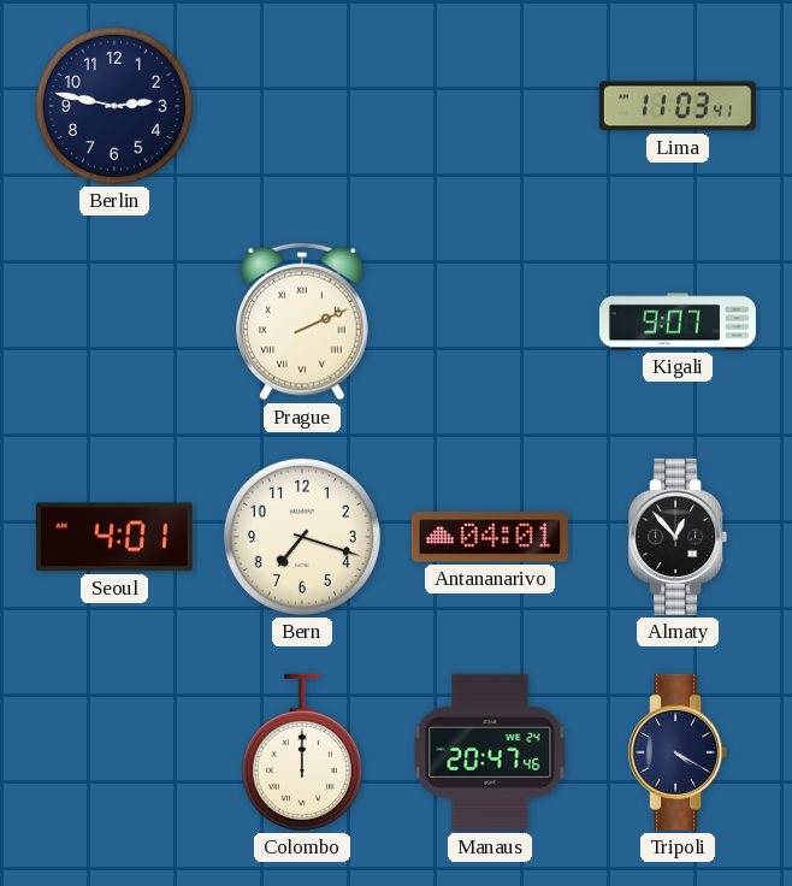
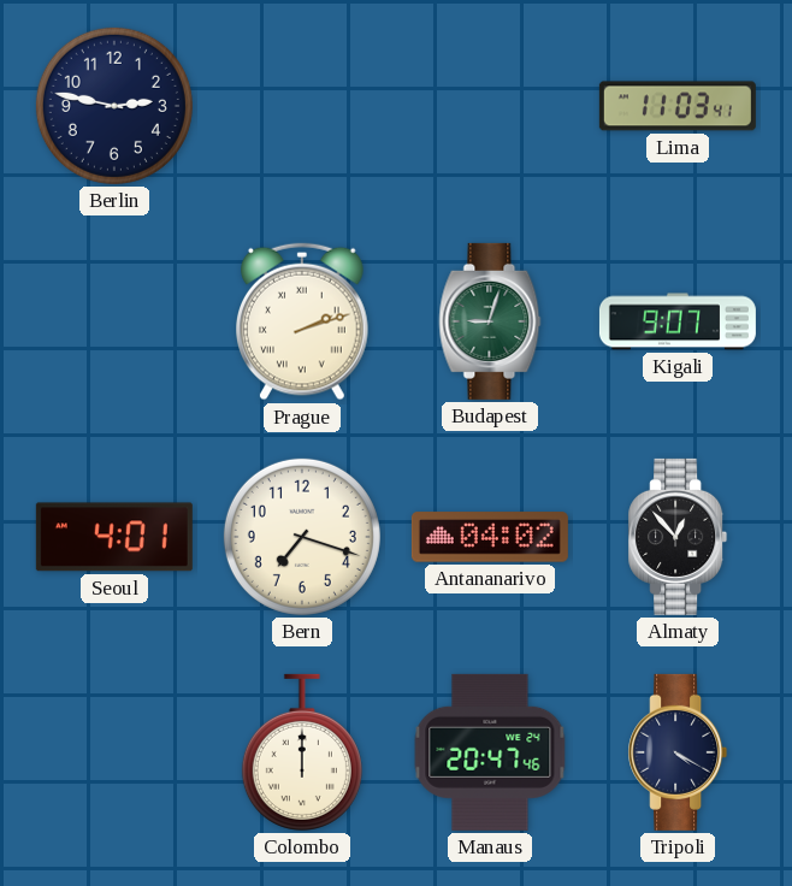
Prague: 2:11 -> 2:12 (303, 321)
Budapest: none -> 9:03 (490, 321)
Antananarivo: 04:01 -> 04:02 (490, 537)
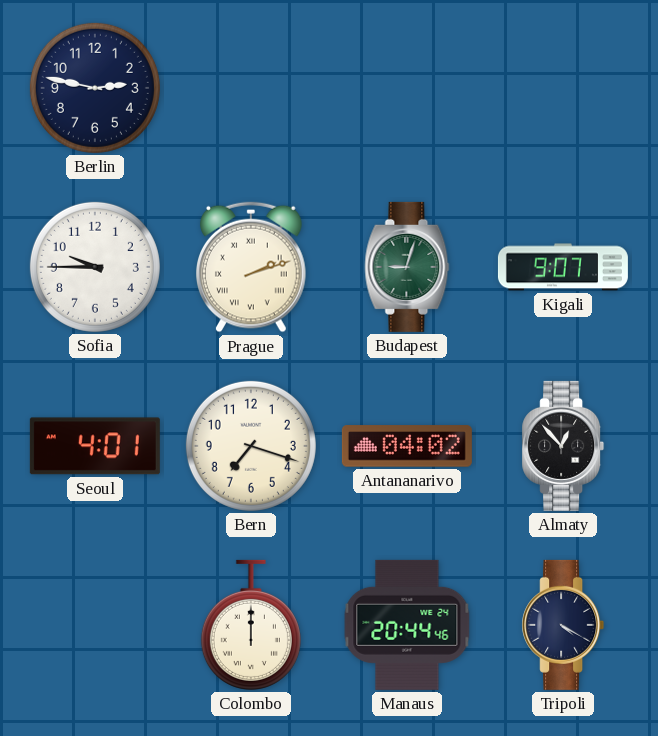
Lima: 11:03 -> none (678, 106)
Sofia: none -> 9:45 (95, 267)
Manaus: 20:47 -> 20:44 (407, 625)
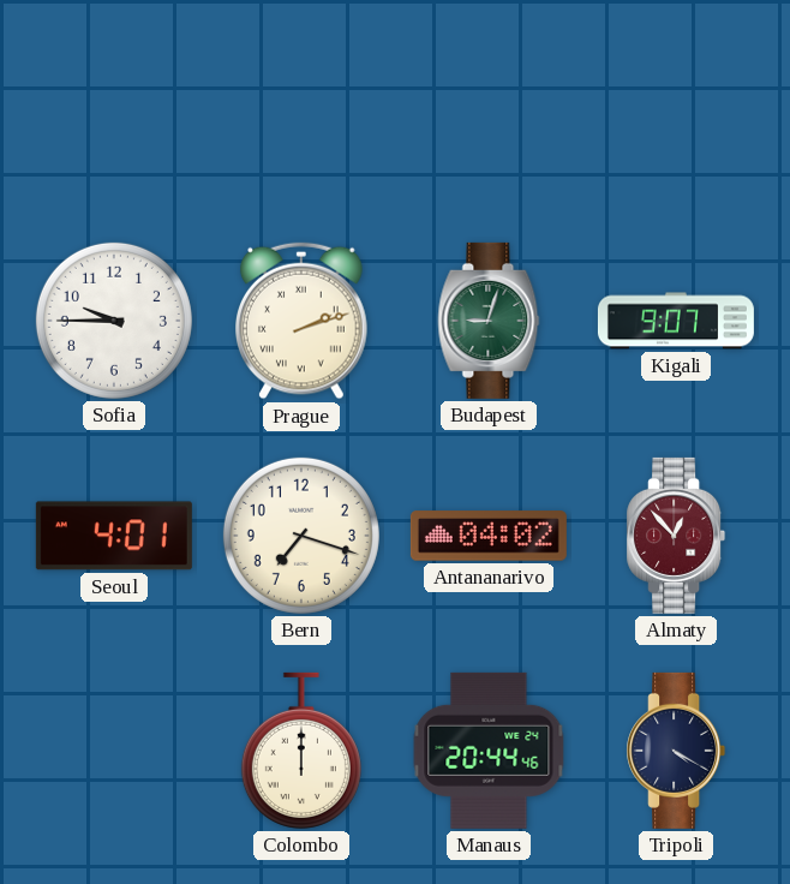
Berlin: 2:47 -> none (95, 88)
Almaty dial: black -> burgundy (676, 536)
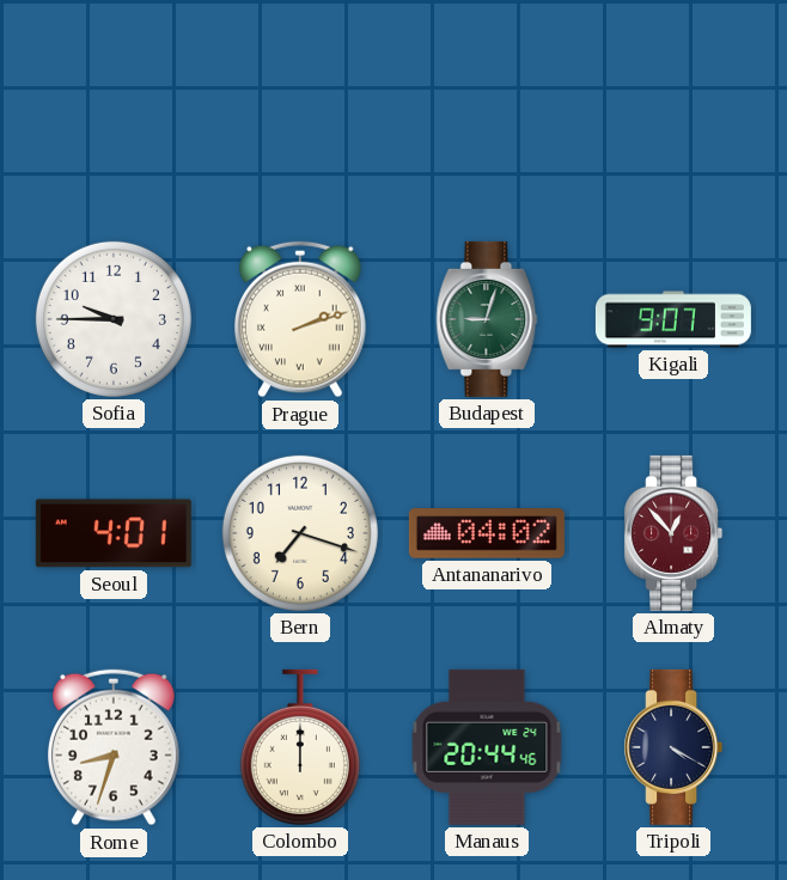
Rome: none -> 8:33 (115, 747)
